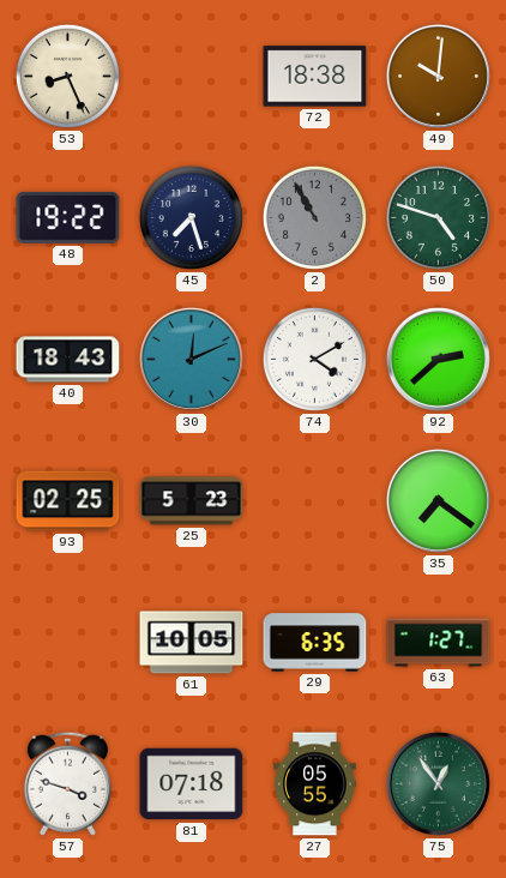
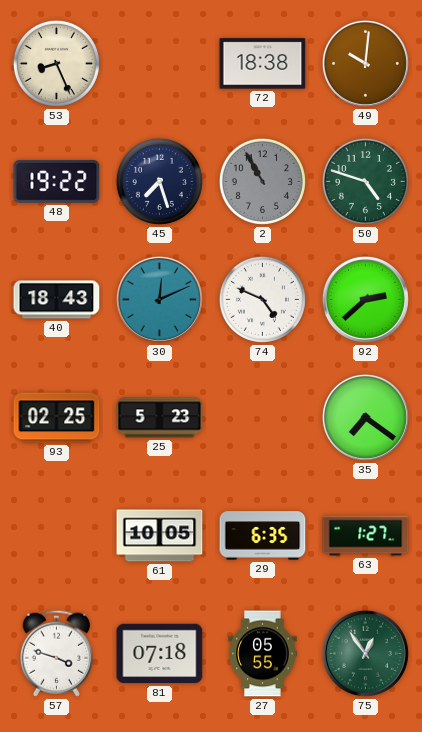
74: 4:10 -> 4:49 (262, 299)
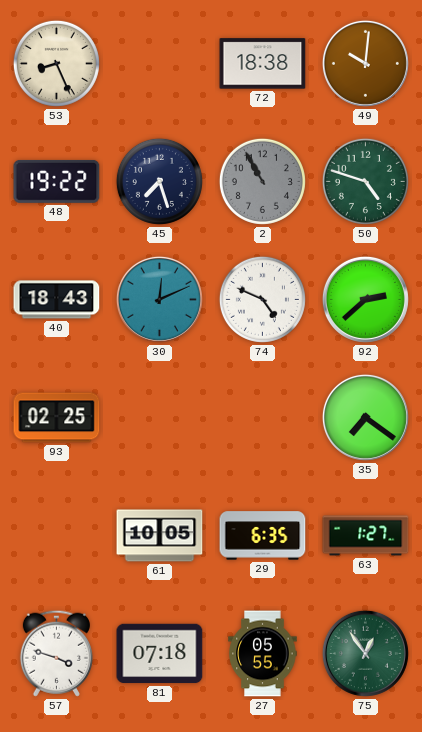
25: 5:23 -> none (160, 418)
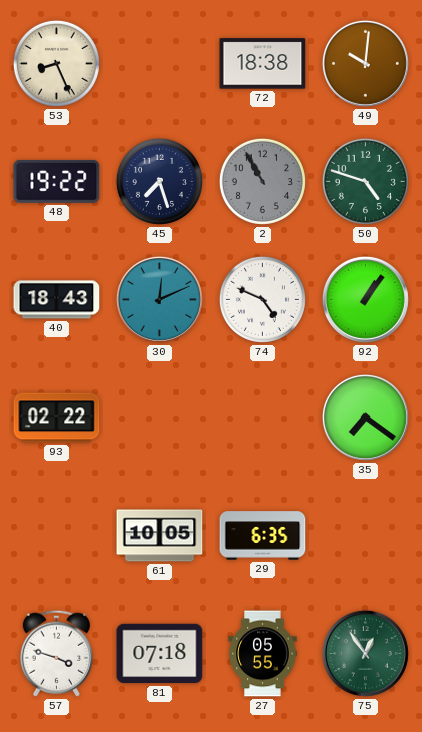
92: 2:38 -> 1:06 (365, 299)
93: 02:25 -> 02:22 (57, 418)
63: 1:27 -> none (366, 536)
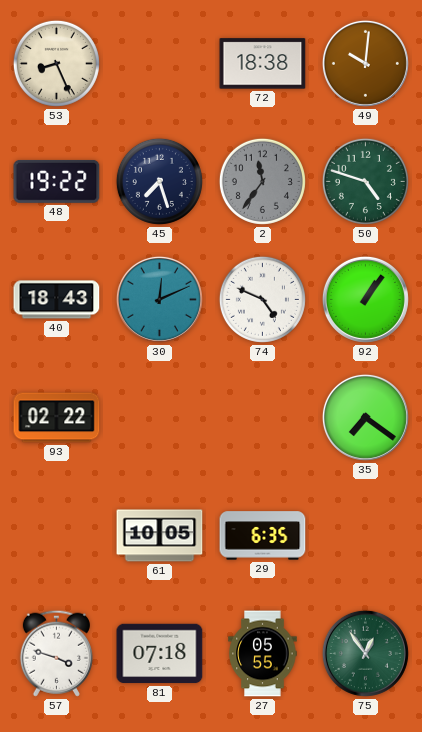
2: 10:55 -> 11:36 (262, 181)
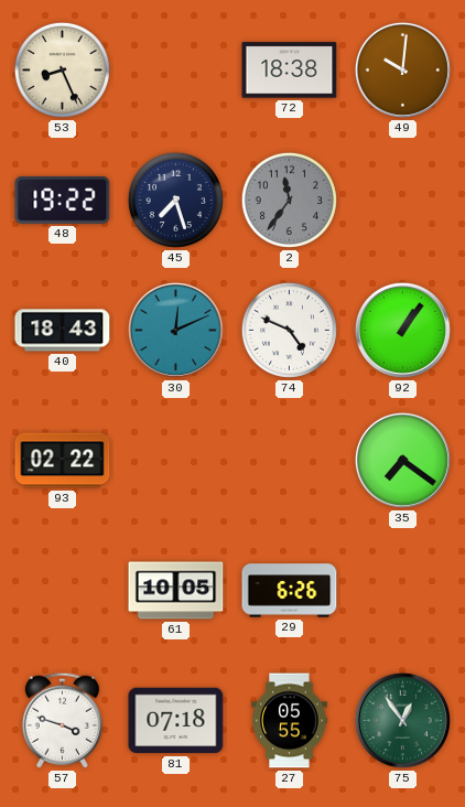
50: 4:48 -> none (365, 181)
29: 6:35 -> 6:26 (290, 591)
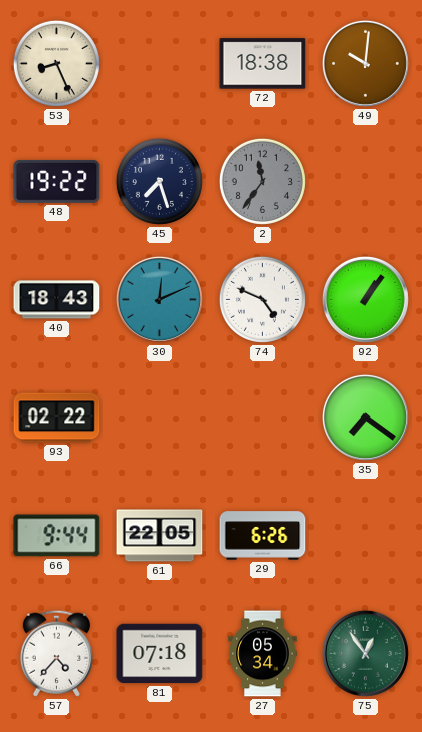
66: none -> 9:44 (57, 536)
61: 10:05 -> 22:05 (160, 536)
57: 3:48 -> 4:37 (56, 653)
27: 05:55 -> 05:34 (263, 654)
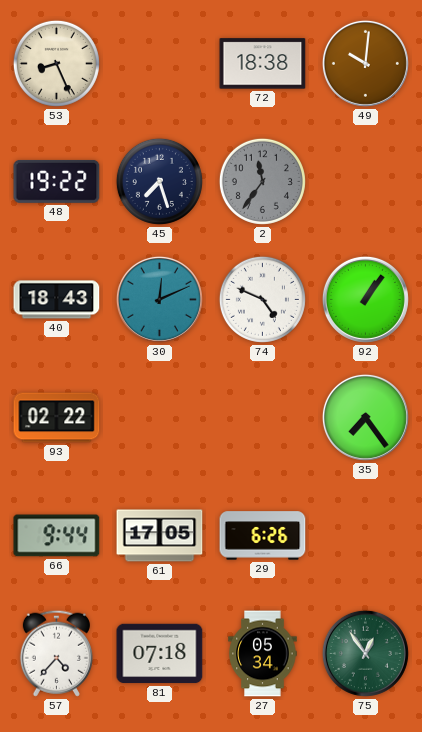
35: 7:21 -> 7:24 (365, 417)
61: 22:05 -> 17:05 (160, 536)
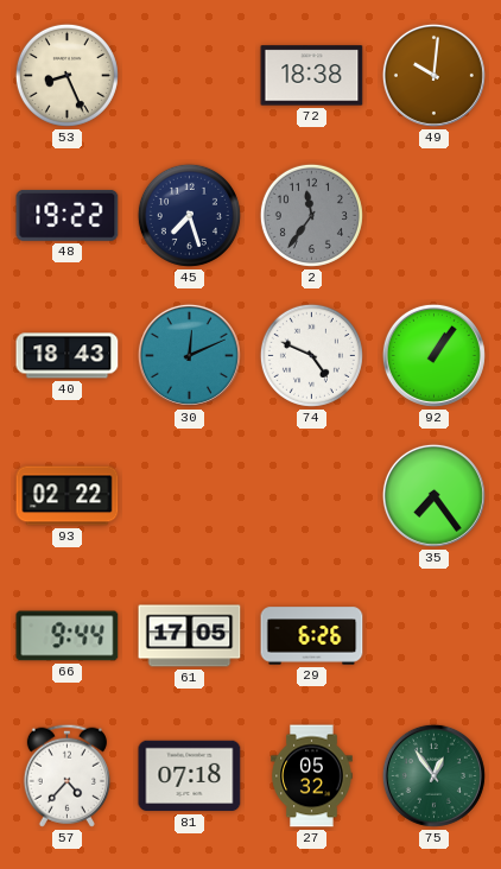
27: 05:34 -> 05:32 (312, 776)
